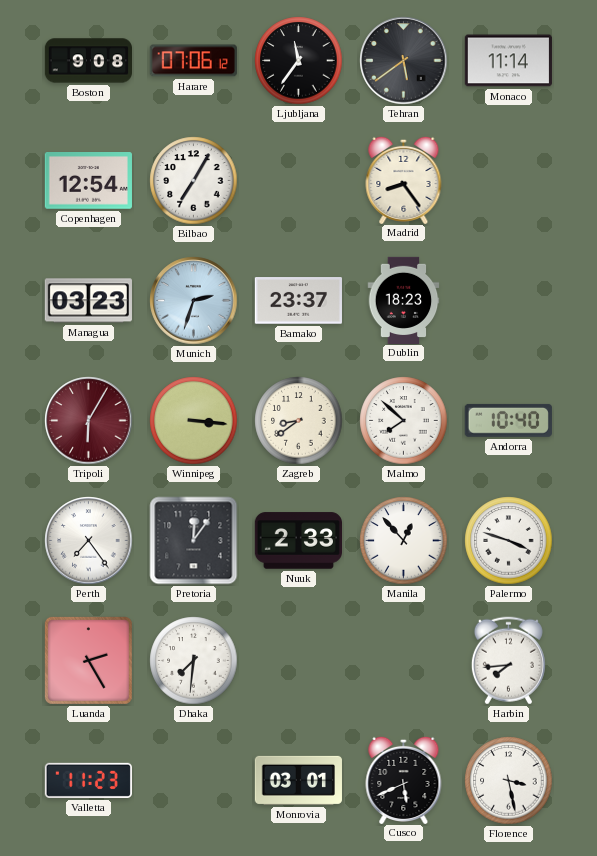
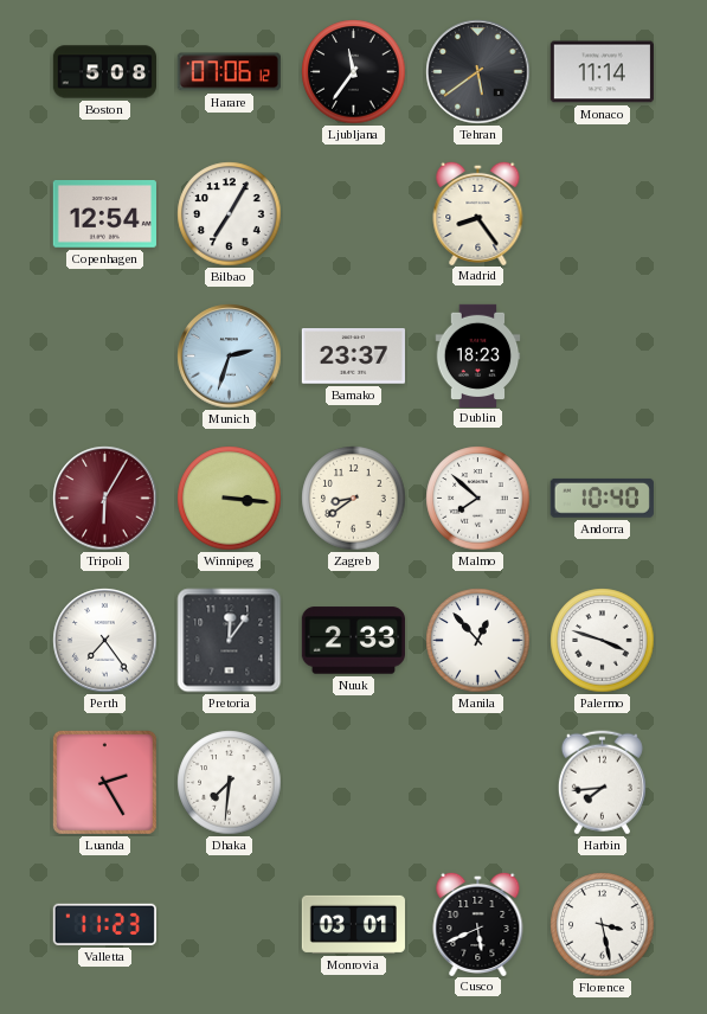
Boston: 9:08 -> 5:08 (104, 72)
Managua: 03:23 -> none (88, 301)
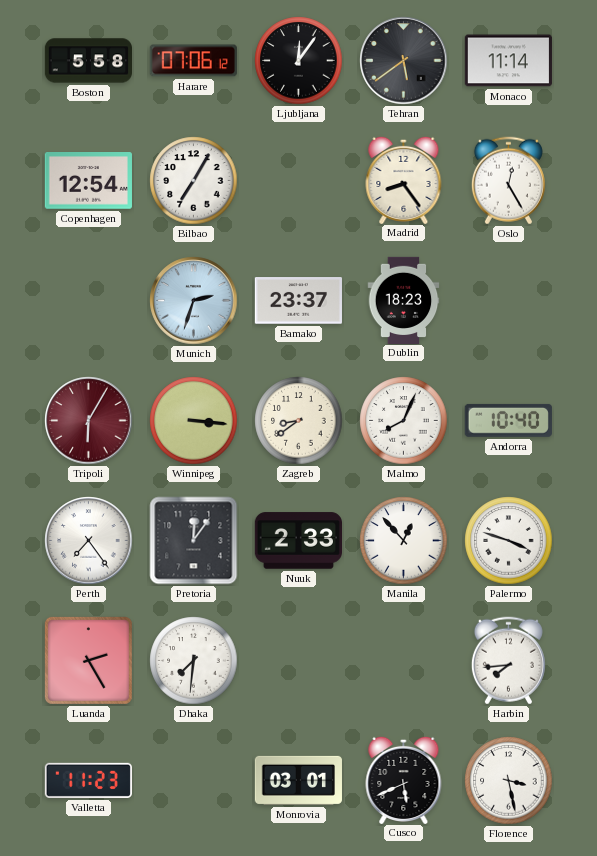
Boston: 5:08 -> 5:58 (88, 61)
Ljubljana: 11:36 -> 12:06 (299, 61)
Oslo: none -> 12:25 (508, 181)
Malmo: 7:52 -> 8:04 (404, 421)
